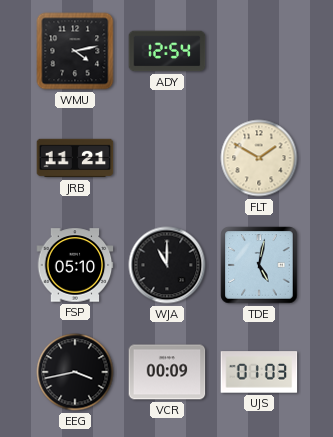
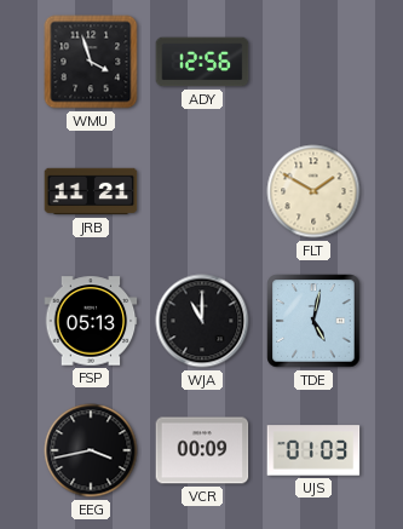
WMU: 4:13 -> 3:57 (91, 62)
ADY: 12:54 -> 12:56 (202, 62)
FSP: 05:10 -> 05:13 (91, 321)
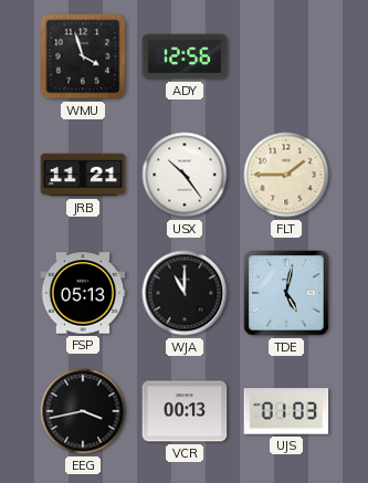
USX: none -> 10:24 (185, 175)
FLT: 1:50 -> 1:45 (286, 175)
VCR: 00:09 -> 00:13 (185, 411)
